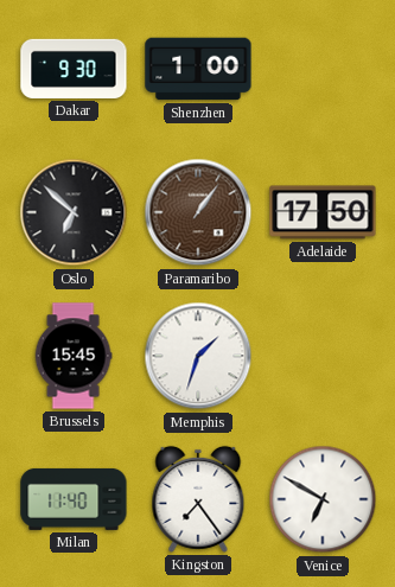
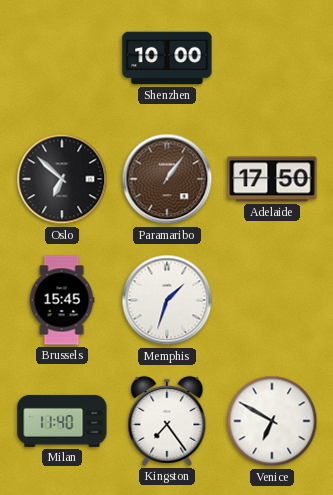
Dakar: 9:30 -> none (74, 69)
Shenzhen: 1:00 -> 10:00 (167, 58)
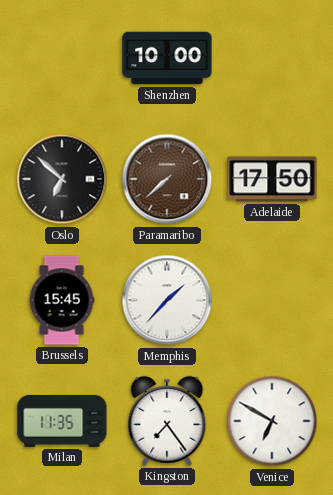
Paramaribo: 1:06 -> 7:38 (167, 179)
Memphis: 1:33 -> 1:37 (167, 300)
Milan: 11:40 -> 11:35 (62, 421)
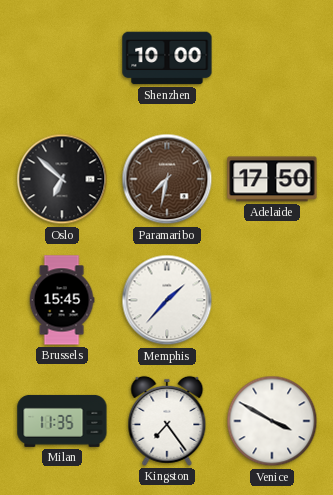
Paramaribo: 7:38 -> 7:32 (167, 179)
Venice: 6:50 -> 3:50 (272, 421)
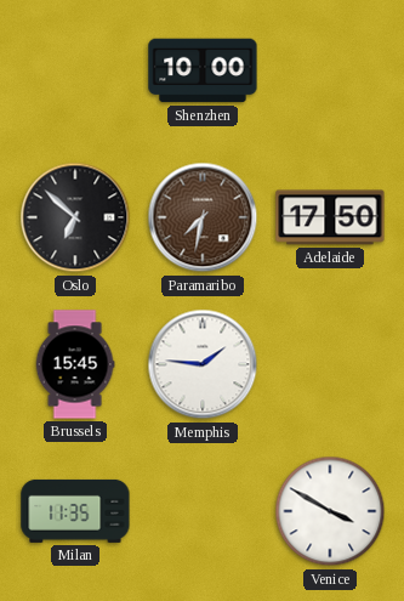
Memphis: 1:37 -> 1:46 (203, 364)
Kingston: 7:24 -> none (167, 421)
